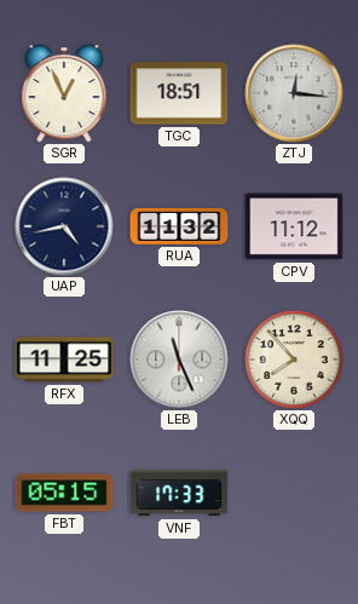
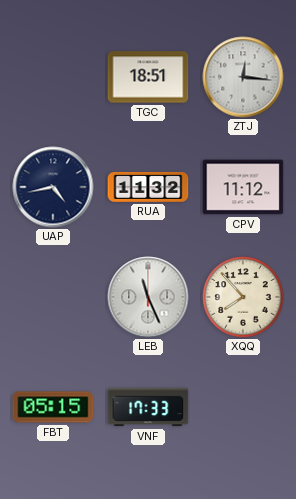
SGR: 12:56 -> none (64, 93)
RFX: 11:25 -> none (64, 359)
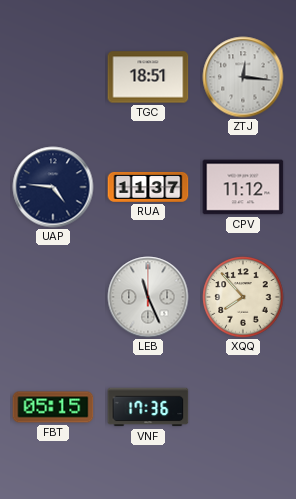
UAP: 4:43 -> 4:46 (53, 187)
RUA: 11:32 -> 11:37 (148, 187)
VNF: 17:33 -> 17:36 (148, 407)
